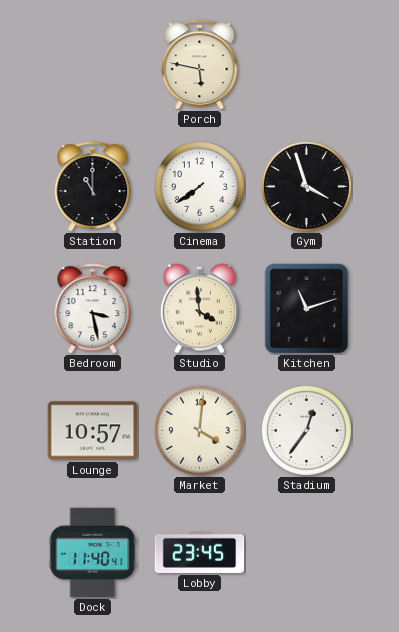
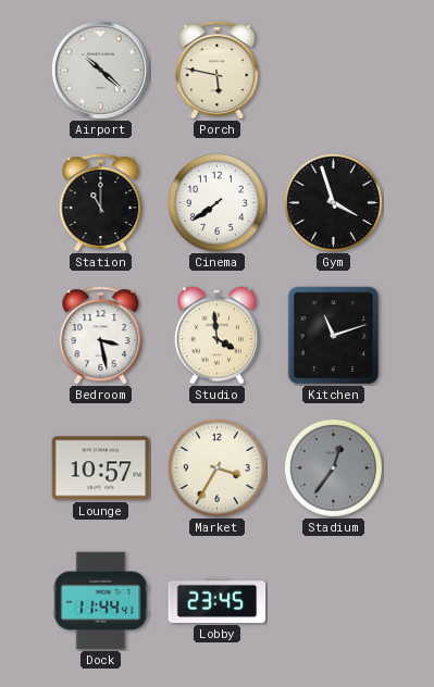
Airport: none -> 10:22 (100, 70)
Market: 4:01 -> 3:35 (216, 467)
Stadium dial: white -> grey (333, 467)
Dock: 11:40 -> 11:44 (101, 601)
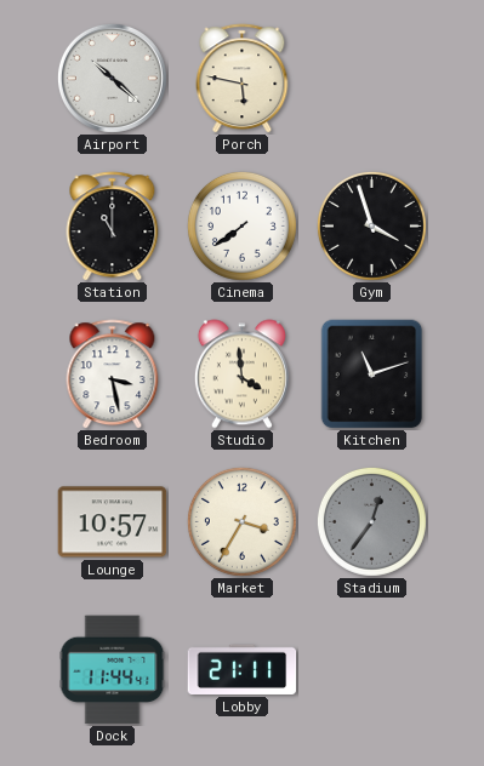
Lobby: 23:45 -> 21:11 (243, 669)
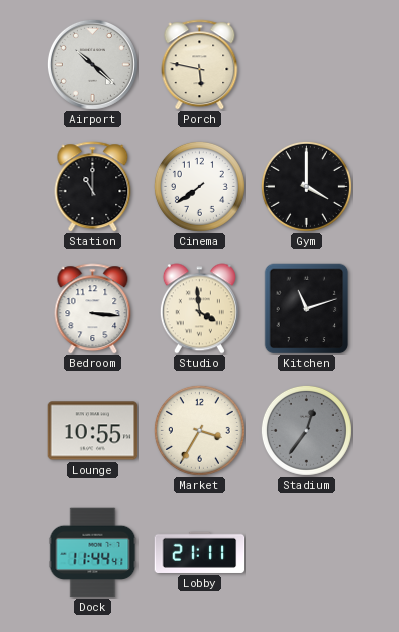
Gym: 3:57 -> 4:00 (306, 186)
Bedroom: 3:28 -> 3:16 (93, 309)
Lounge: 10:57 -> 10:55 (93, 431)
